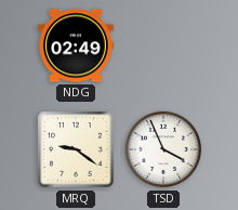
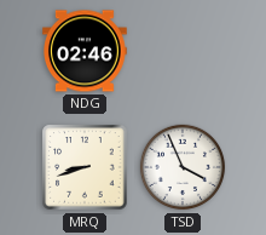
NDG: 02:49 -> 02:46 (86, 51)
MRQ: 9:21 -> 8:42 (85, 167)
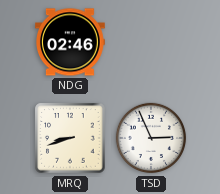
TSD: 3:56 -> 2:56 (151, 138)
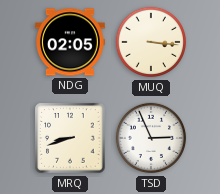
NDG: 02:46 -> 02:05 (71, 42)
MUQ: none -> 3:16 (151, 42)
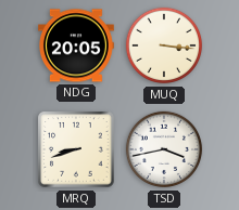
NDG: 02:05 -> 20:05 (77, 45)
TSD: 2:56 -> 3:43 (164, 149)
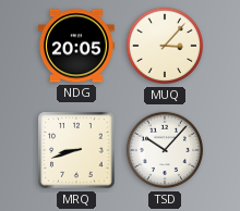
MUQ: 3:16 -> 3:07 (165, 46)
TSD: 3:43 -> 10:07 (165, 150)
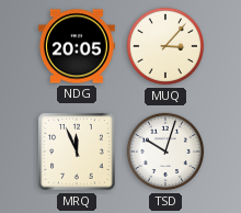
MRQ: 8:42 -> 11:56 (77, 152)
TSD: 10:07 -> 10:03 (165, 152)
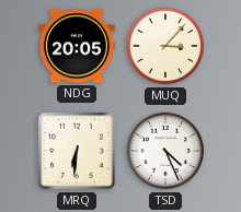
MRQ: 11:56 -> 6:31 (77, 151)
TSD: 10:03 -> 4:26 (165, 151)
